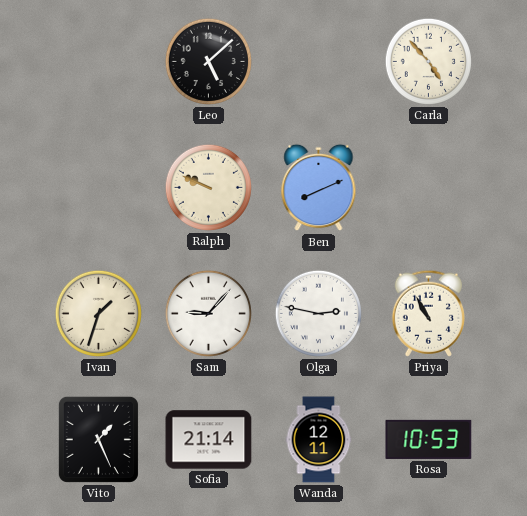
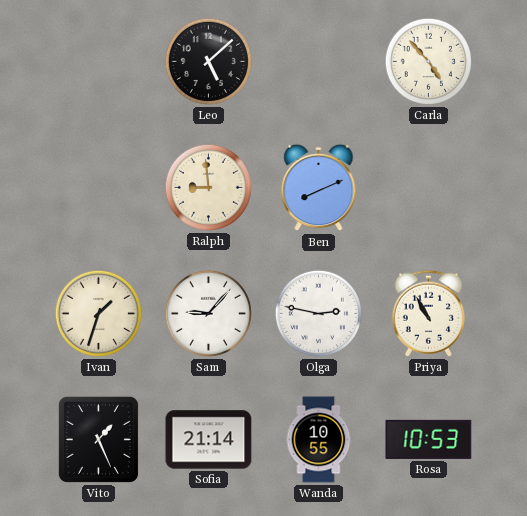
Ralph: 9:49 -> 8:59 (208, 187)
Wanda: 12:11 -> 10:55 (319, 440)
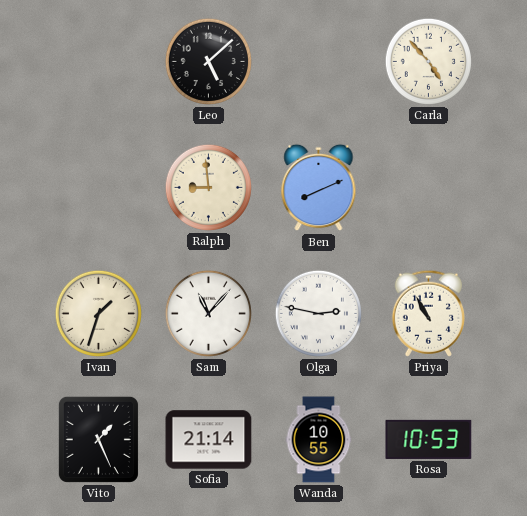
Sam: 9:07 -> 11:07 (208, 313)
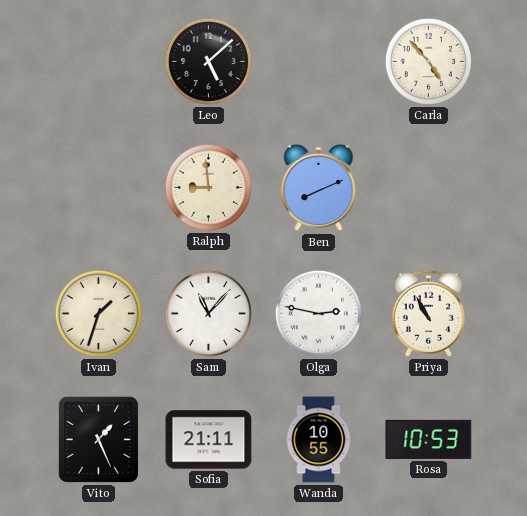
Sofia: 21:14 -> 21:11 (209, 440)
